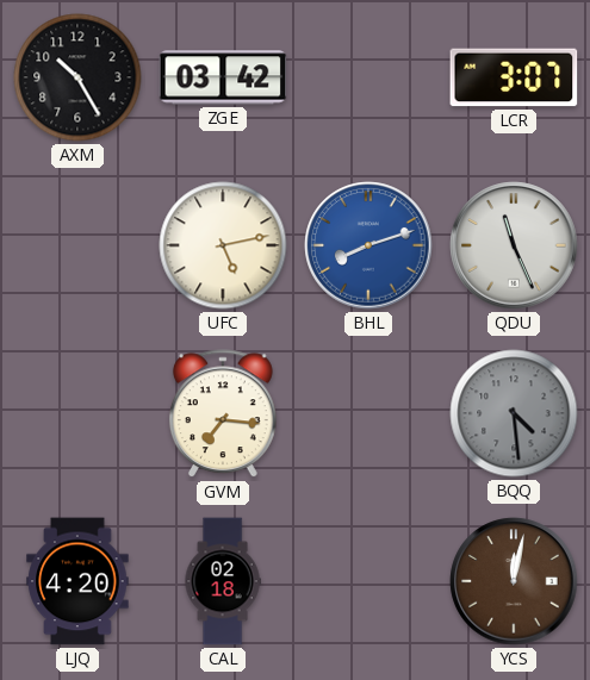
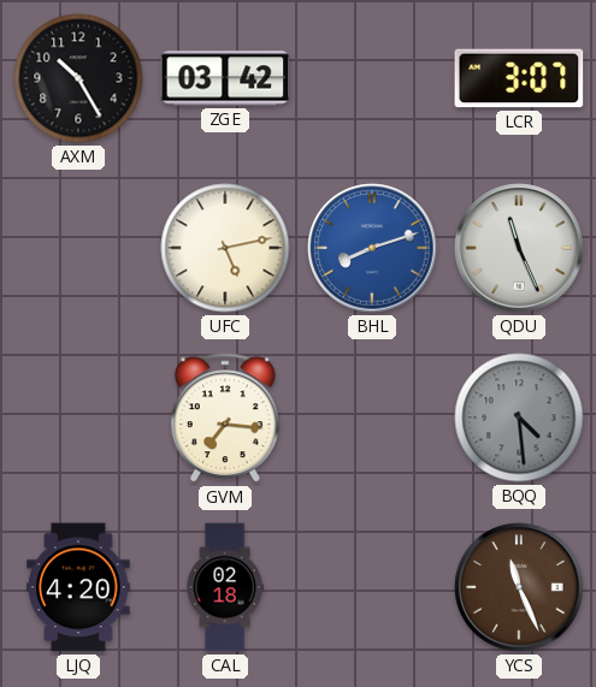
YCS: 12:02 -> 11:26 (519, 587)
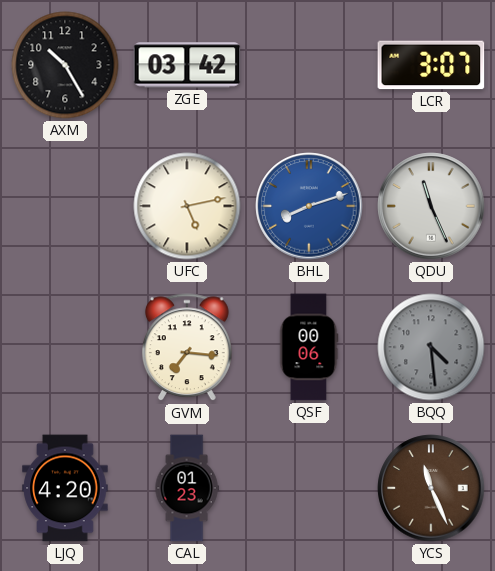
QSF: none -> 00:06 (309, 347)
CAL: 02:18 -> 01:23 (187, 488)
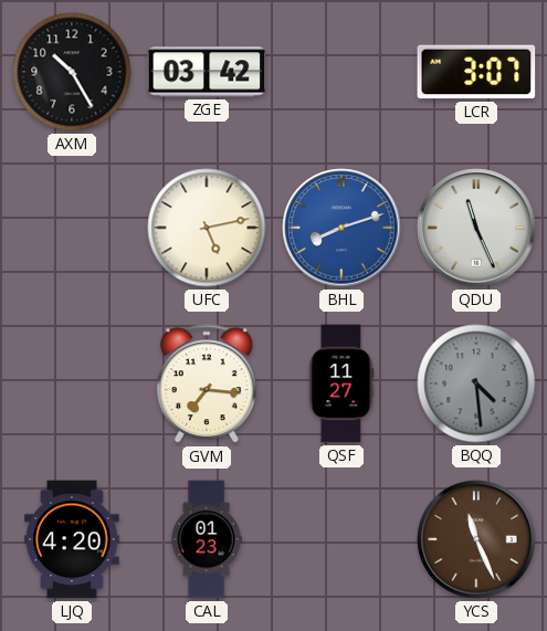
QSF: 00:06 -> 11:27 (341, 383)
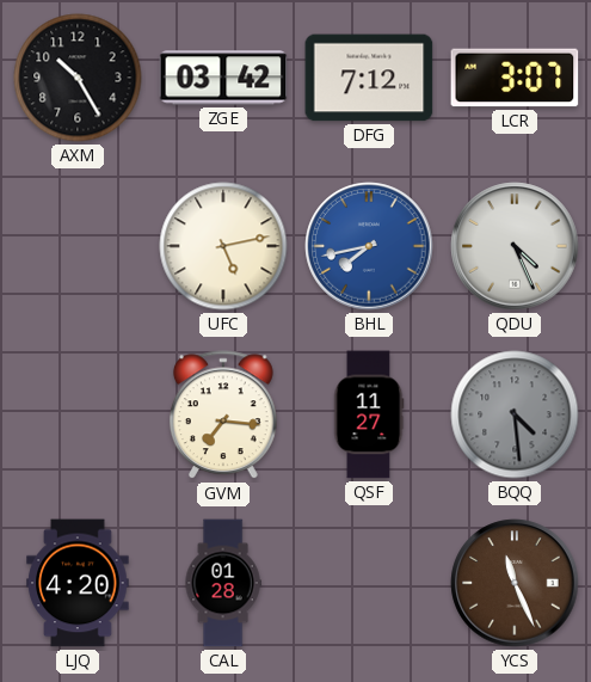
DFG: none -> 7:12 (369, 78)
BHL: 8:12 -> 7:43 (369, 246)
QDU: 11:26 -> 4:26 (515, 246)
CAL: 01:23 -> 01:28 (223, 583)
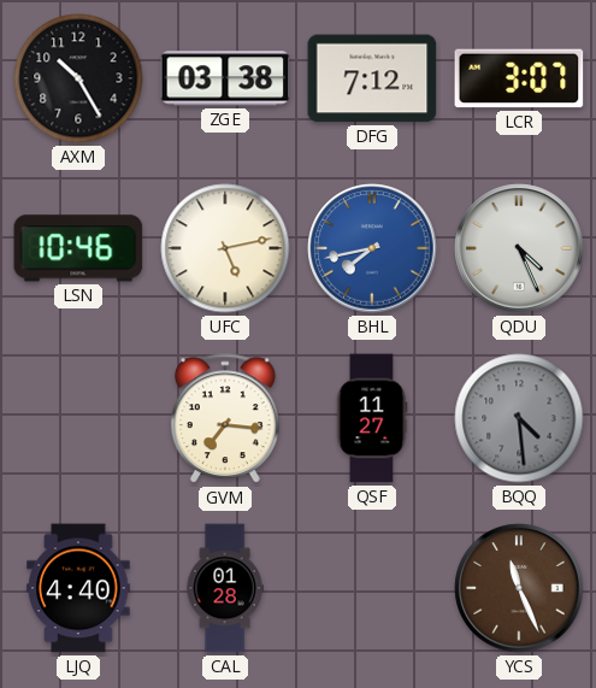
ZGE: 03:42 -> 03:38 (225, 78)
LSN: none -> 10:46 (78, 248)
LJQ: 4:20 -> 4:40 (78, 588)
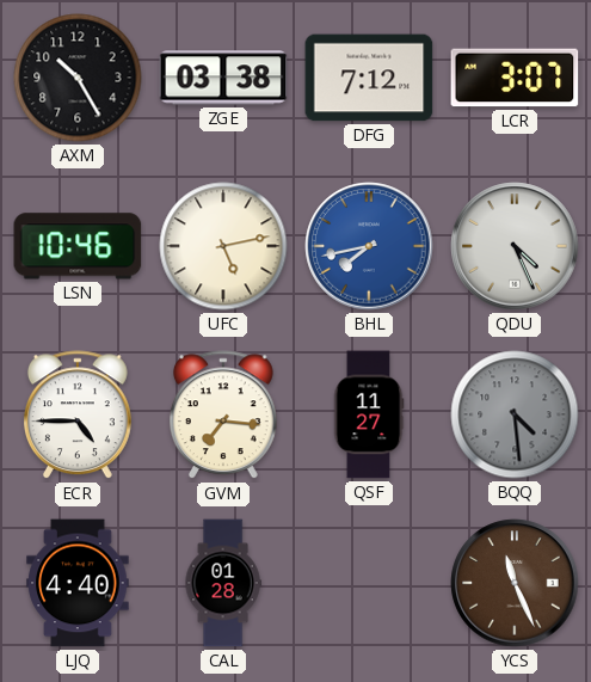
ECR: none -> 4:45 (78, 416)
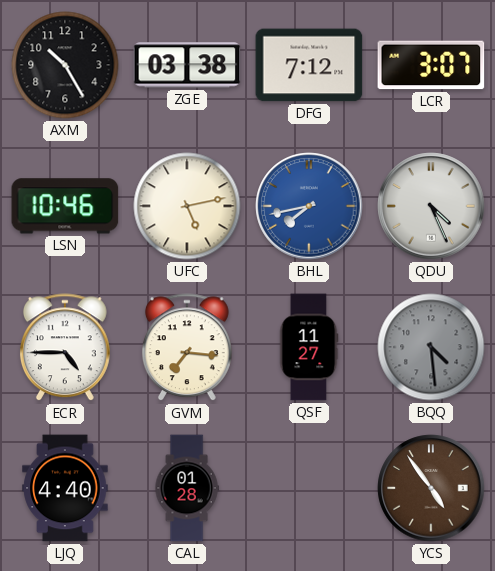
YCS: 11:26 -> 4:54 (431, 488)
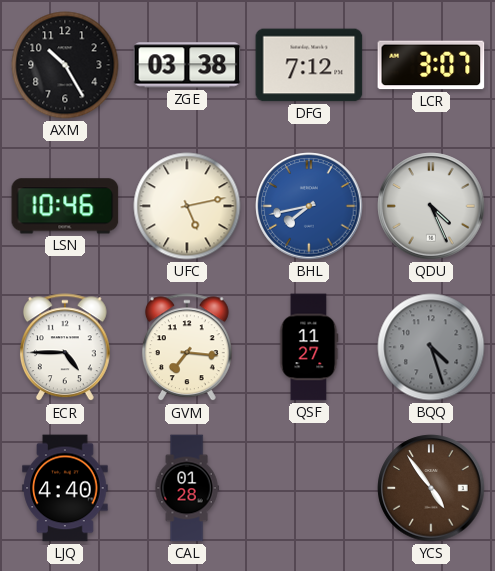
BQQ: 4:29 -> 4:27 (431, 347)
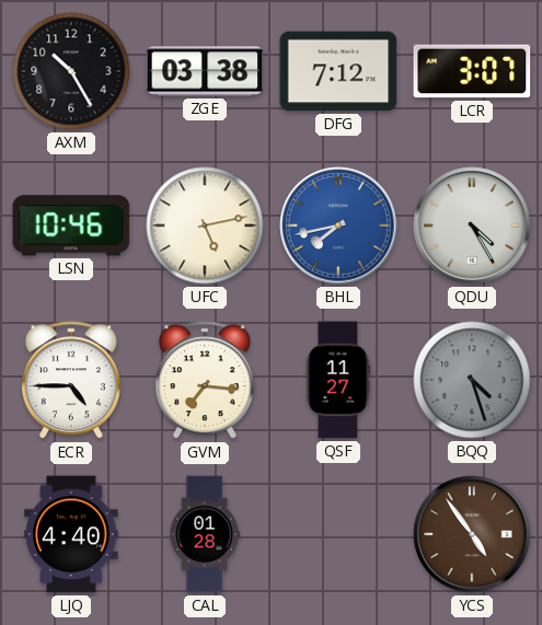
QDU: 4:26 -> 4:25 (472, 225)
